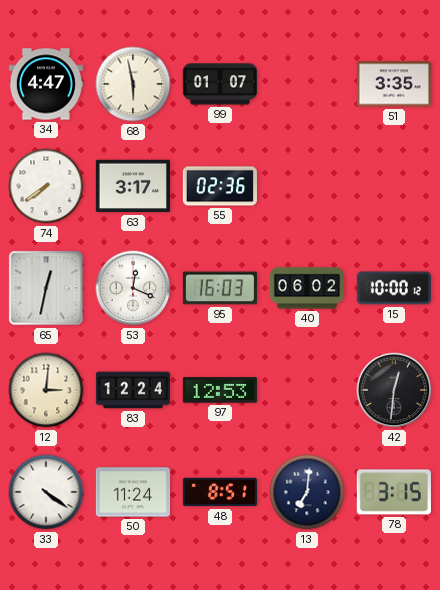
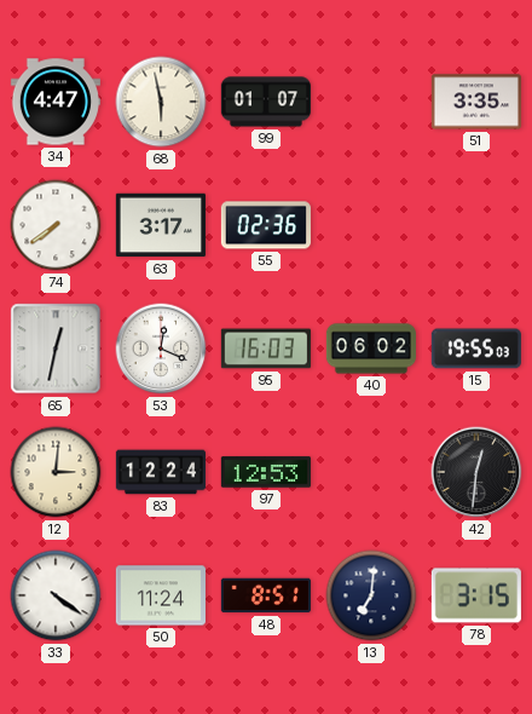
15: 10:00 -> 19:55 (476, 349)
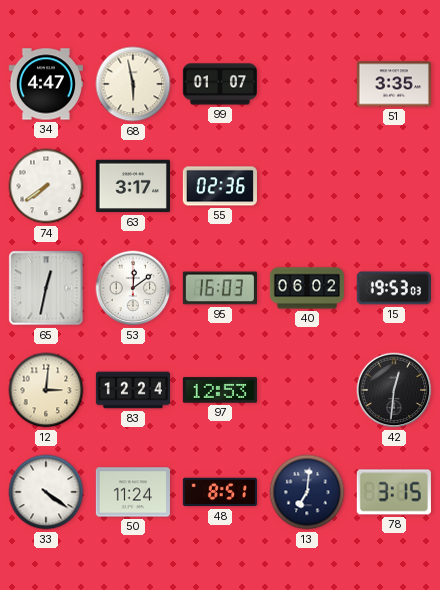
53: 12:19 -> 12:09 (133, 288)
15: 19:55 -> 19:53 (394, 288)
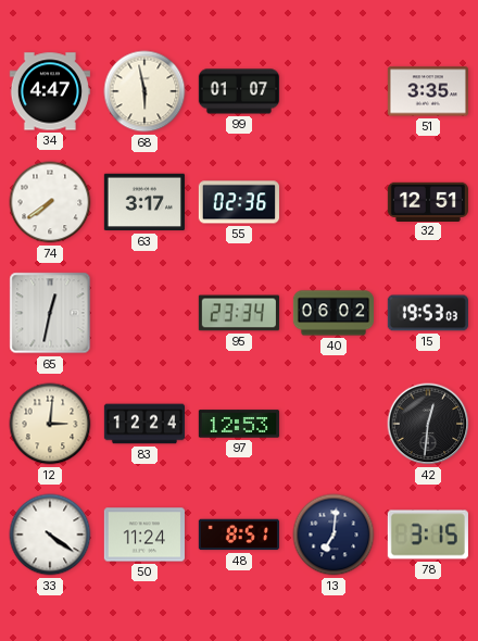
32: none -> 12:51 (428, 201)
53: 12:09 -> none (133, 288)
95: 16:03 -> 23:34 (239, 313)
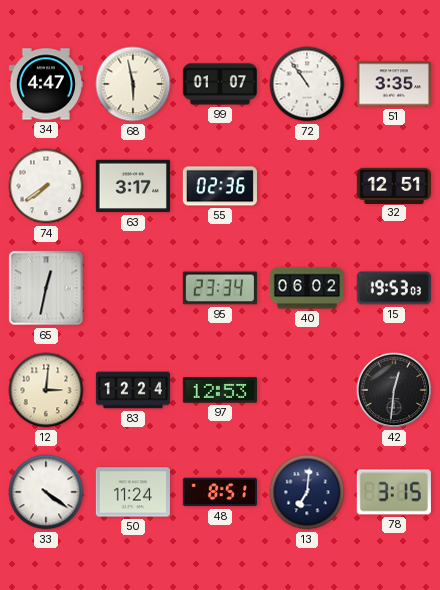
72: none -> 10:54 (307, 84)
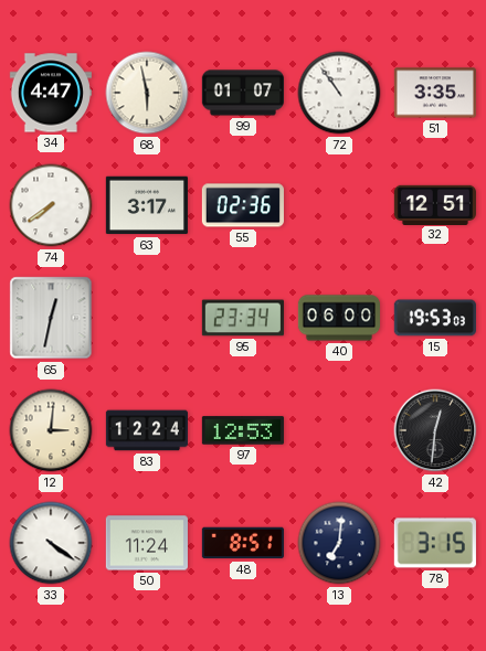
40: 06:02 -> 06:00 (338, 318)
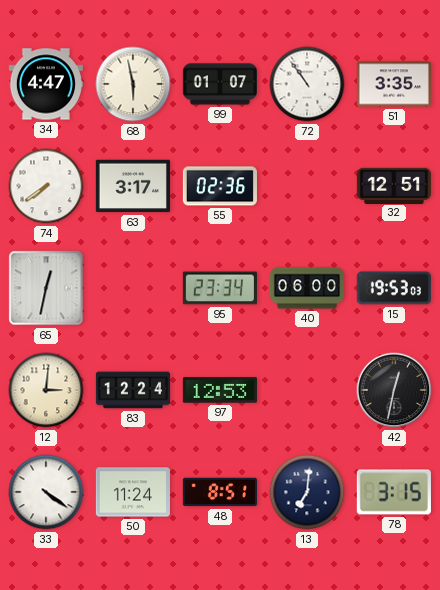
42: 12:31 -> 12:32 (394, 390)
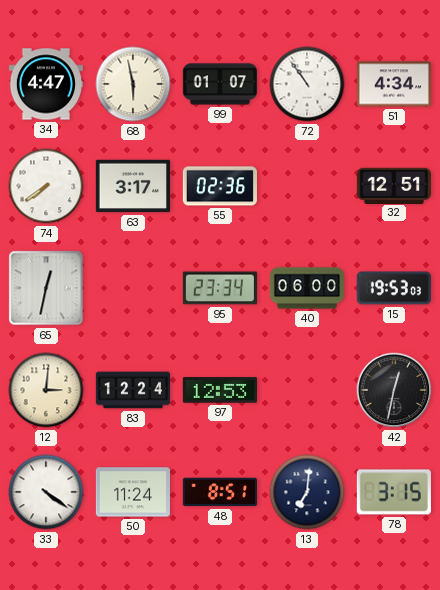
51: 3:35 -> 4:34 (394, 84)
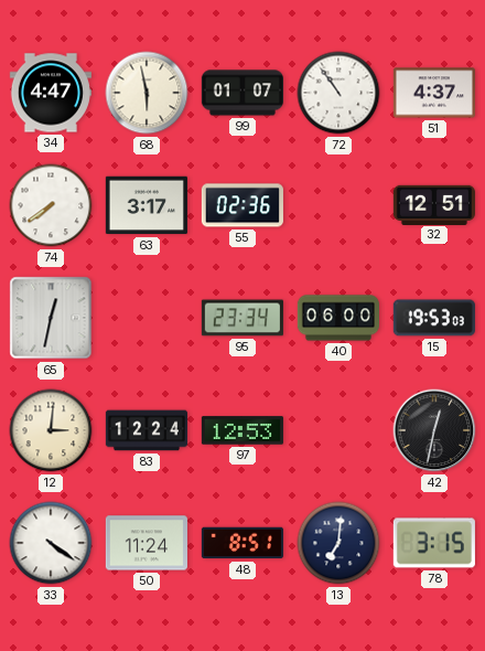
51: 4:34 -> 4:37 (434, 93)
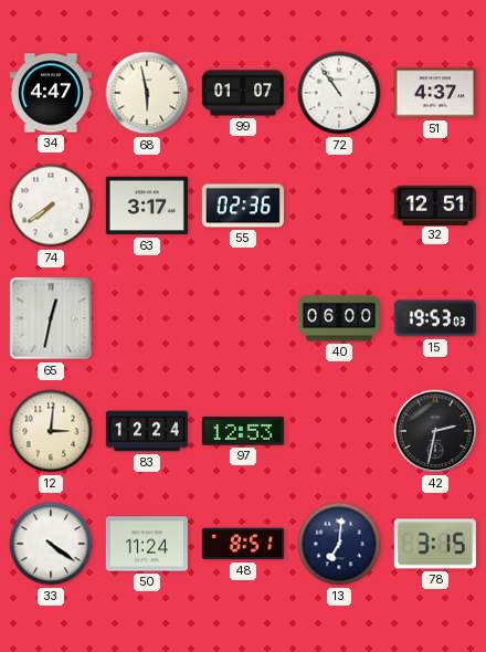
95: 23:34 -> none (242, 318)
42: 12:32 -> 2:32 (435, 431)
